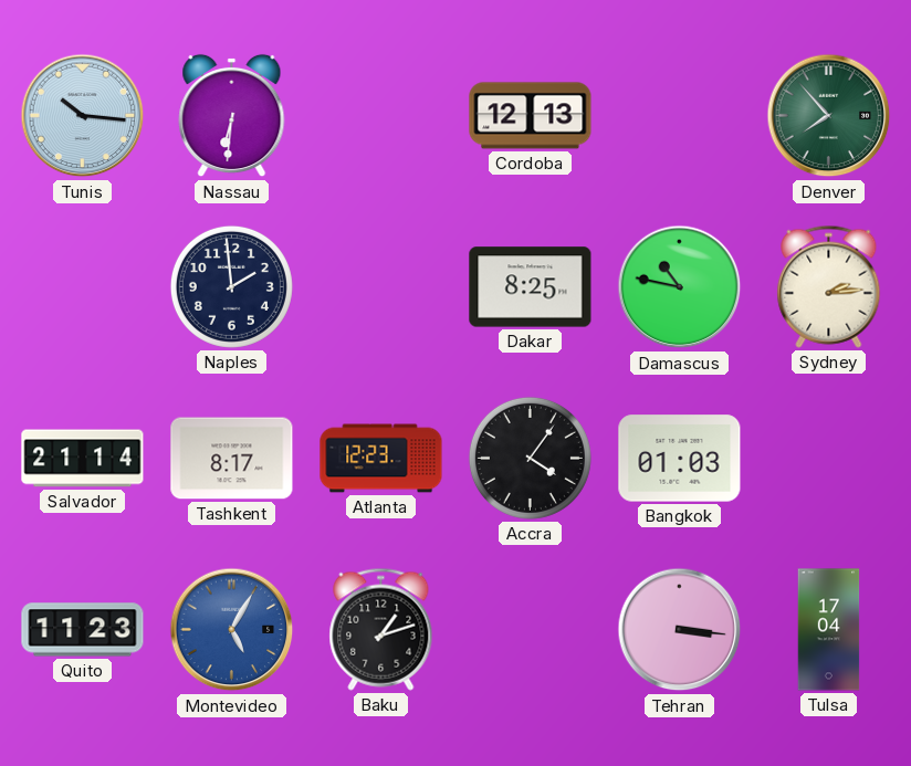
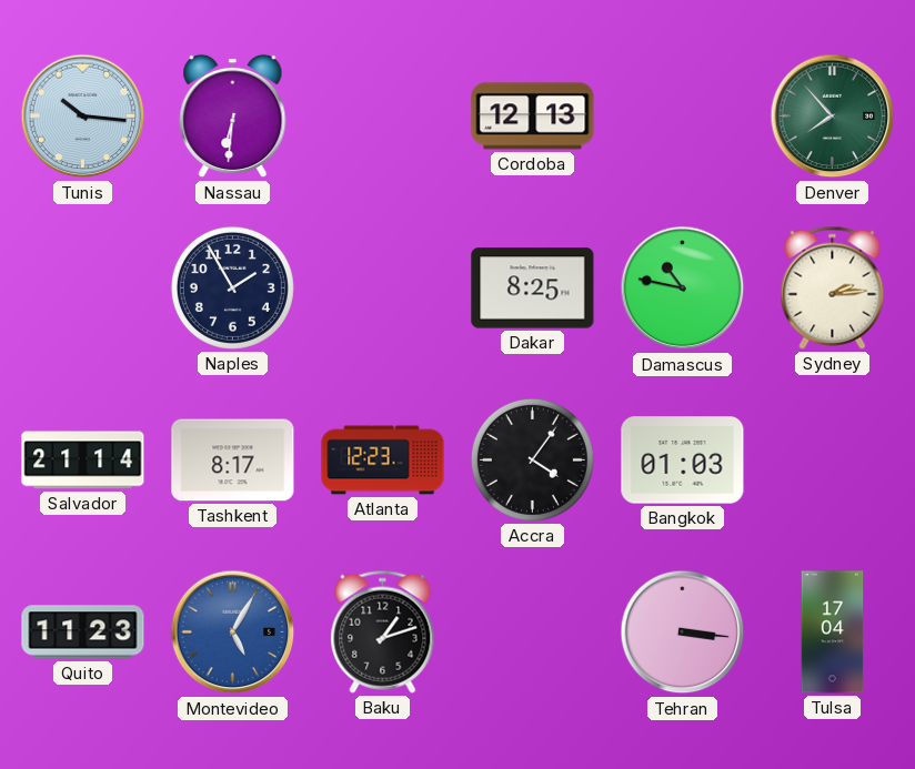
Naples: 1:59 -> 1:55 (232, 287)
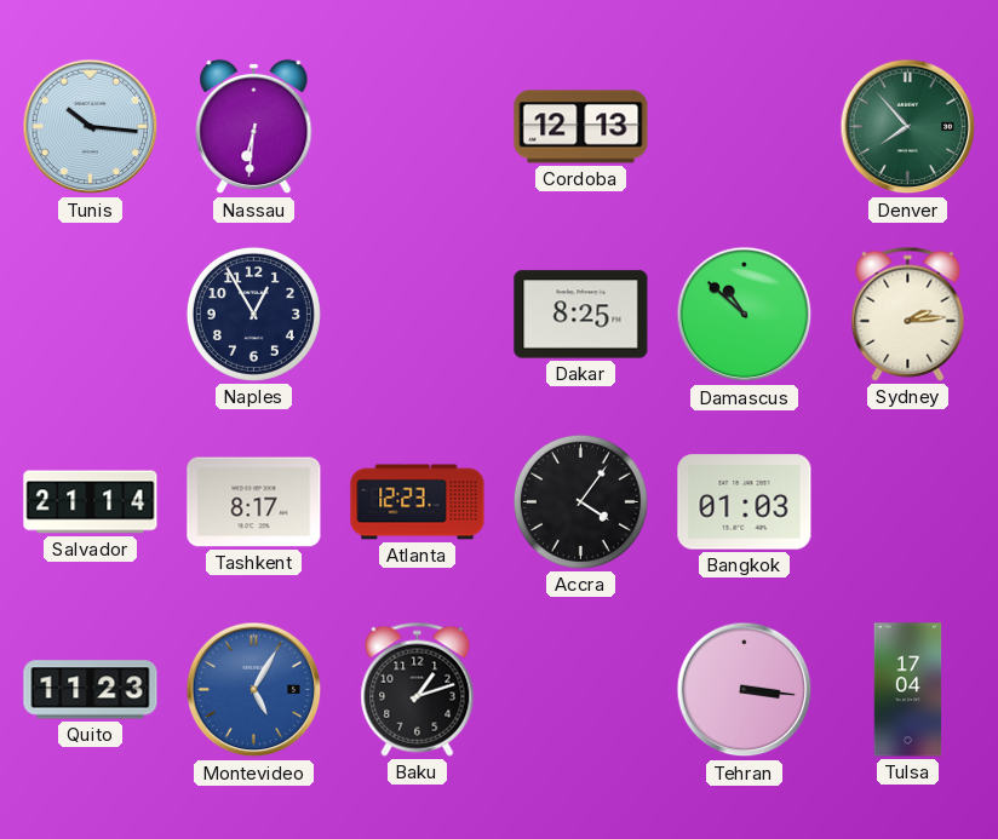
Naples: 1:55 -> 12:55 (253, 314)
Damascus: 10:47 -> 10:52 (745, 315)
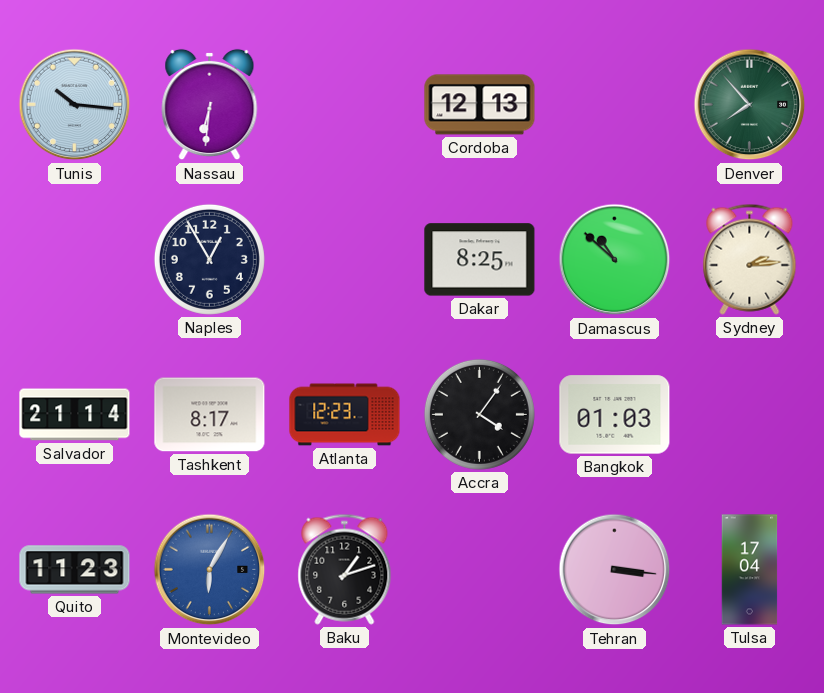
Montevideo: 5:05 -> 6:05 (210, 570)
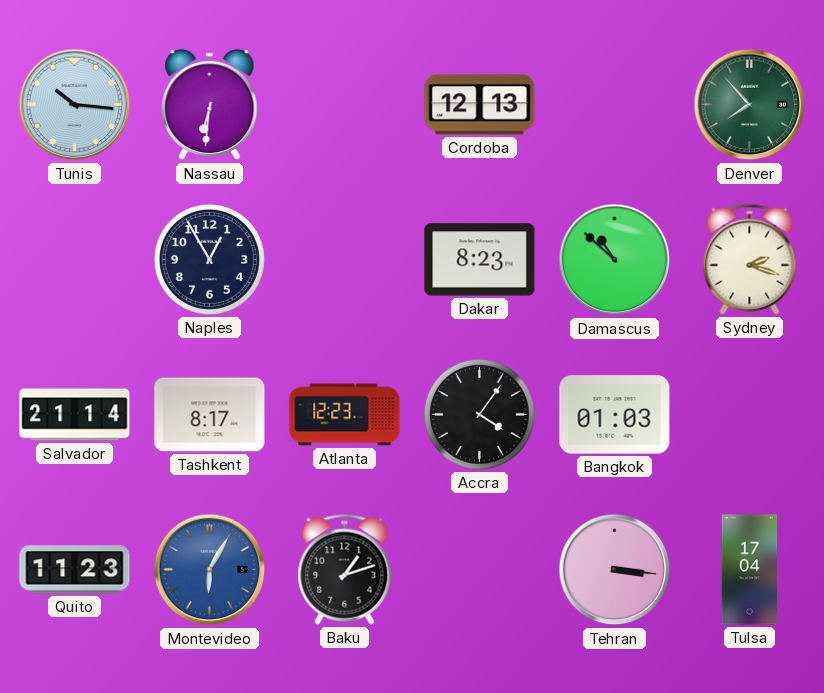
Dakar: 8:25 -> 8:23 (480, 260)
Sydney: 2:14 -> 2:18 (750, 259)
